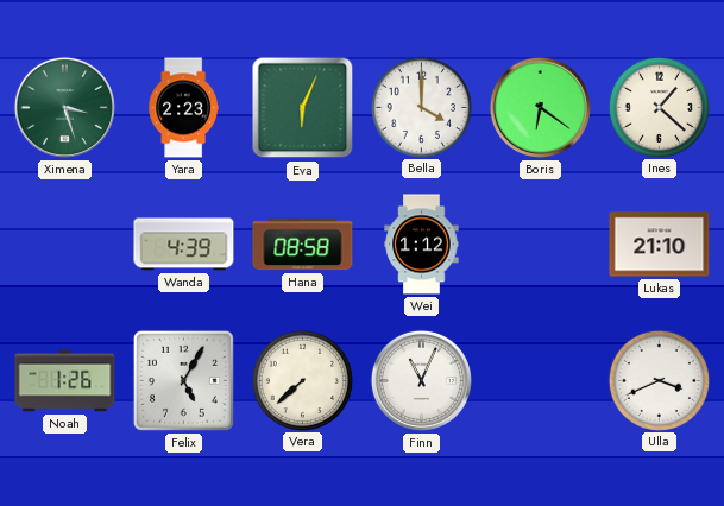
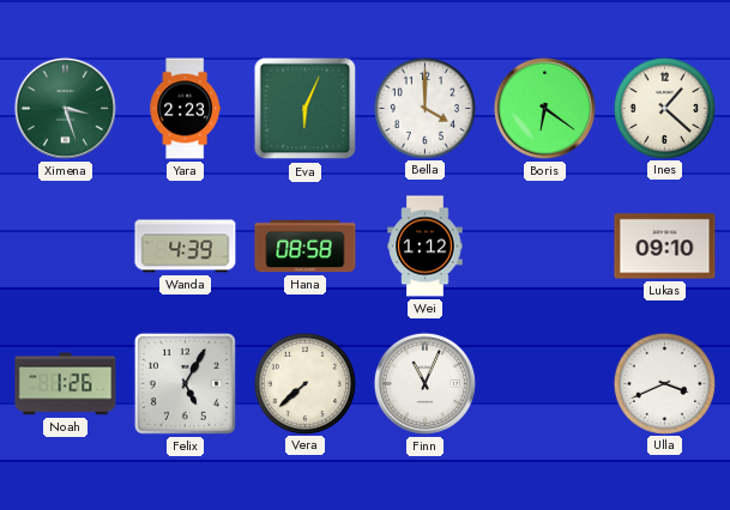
Lukas: 21:10 -> 09:10 (665, 247)
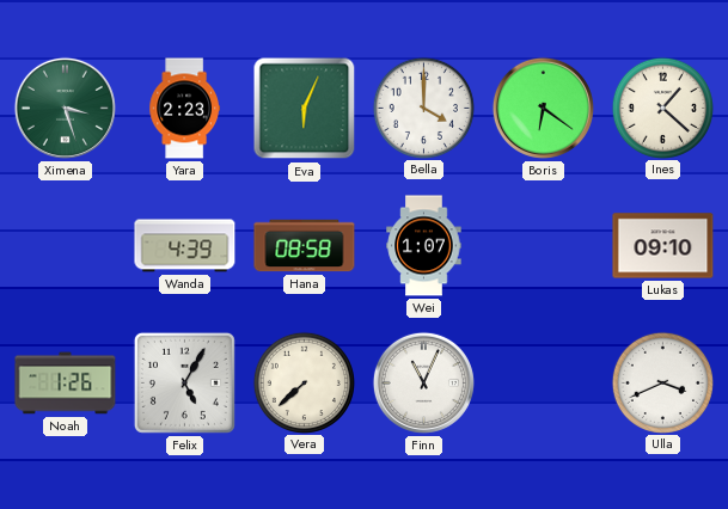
Wei: 1:12 -> 1:07 (424, 246)
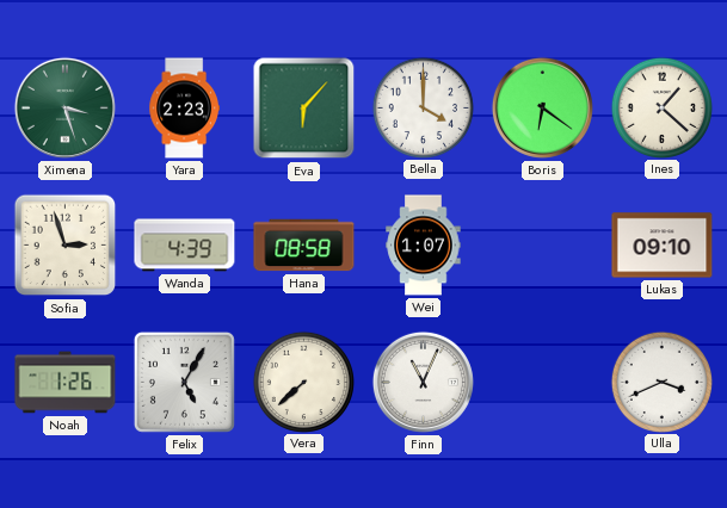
Eva: 6:04 -> 6:07 (304, 109)
Sofia: none -> 2:57 (66, 246)
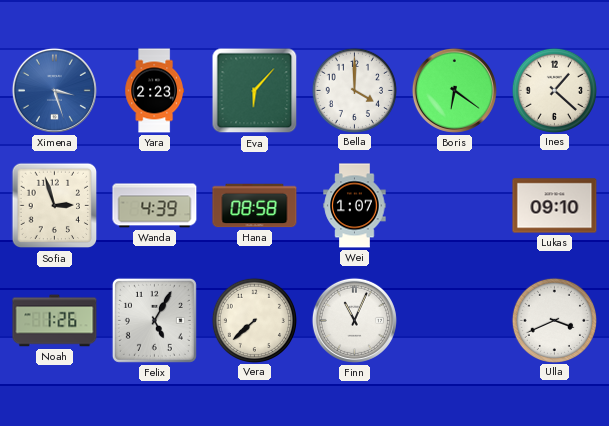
Ximena dial: green -> blue (54, 90)
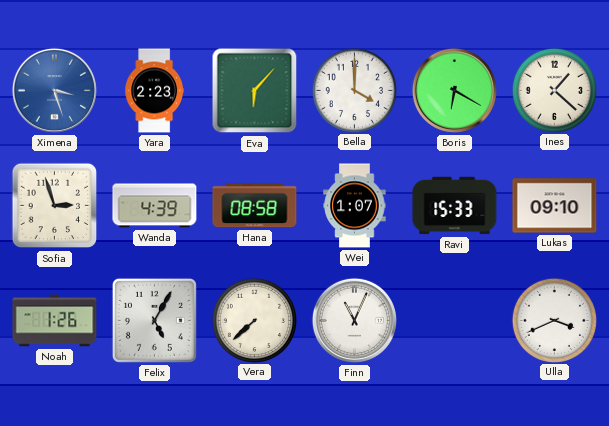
Boris: 6:21 -> 6:20 (454, 90)
Ravi: none -> 15:33 (455, 206)
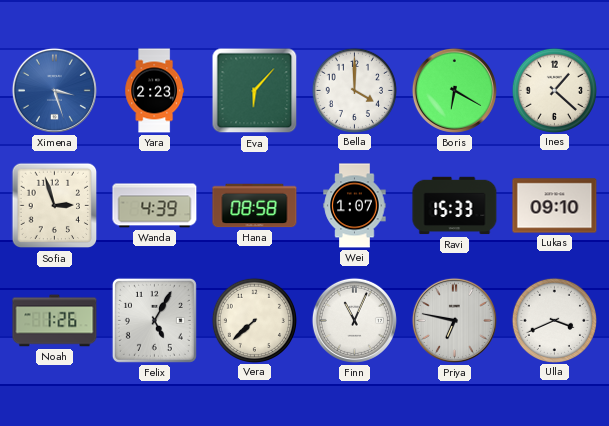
Priya: none -> 6:47 (454, 320)
